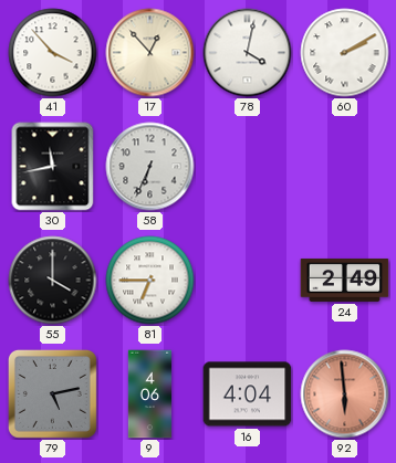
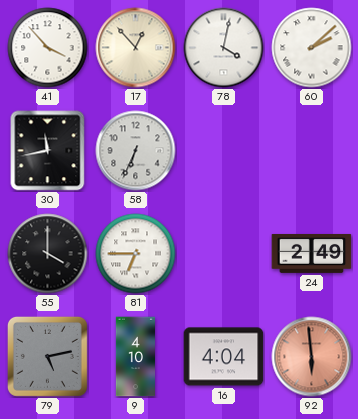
60: 2:10 -> 2:08 (312, 48)
9: 4:06 -> 4:10 (135, 357)
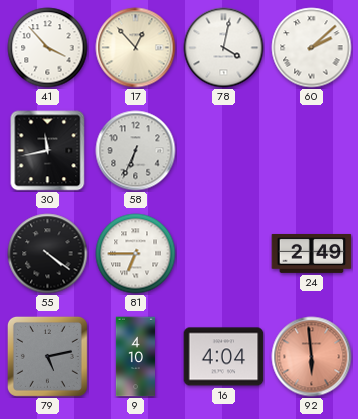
55: 4:00 -> 4:21 (48, 254)
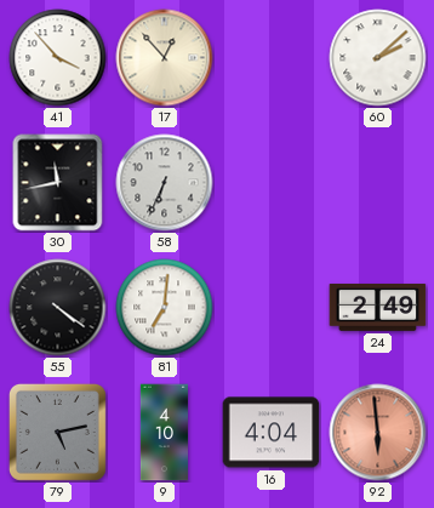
78: 4:02 -> none (224, 48)
81: 6:45 -> 7:01 (165, 308)
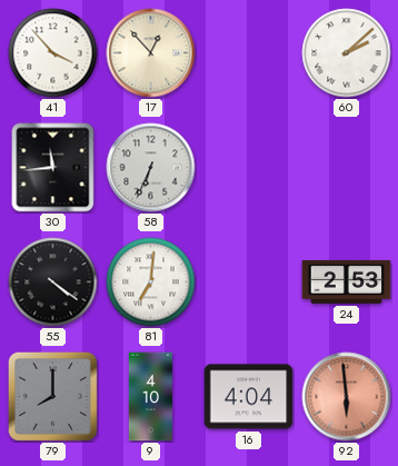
30: 11:43 -> 11:44 (53, 168)
24: 2:49 -> 2:53 (347, 281)
79: 5:13 -> 8:00 (52, 396)
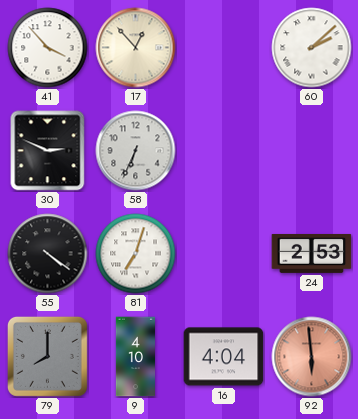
30: 11:44 -> 2:49 (48, 151)
81: 7:01 -> 7:03 (136, 254)
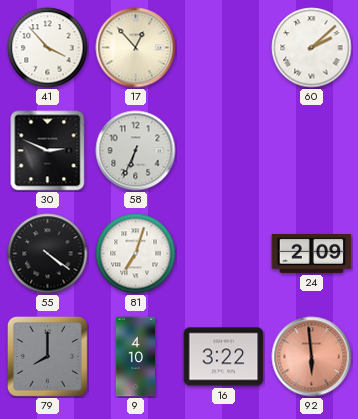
24: 2:53 -> 2:09 (312, 253)
16: 4:04 -> 3:22 (224, 357)
